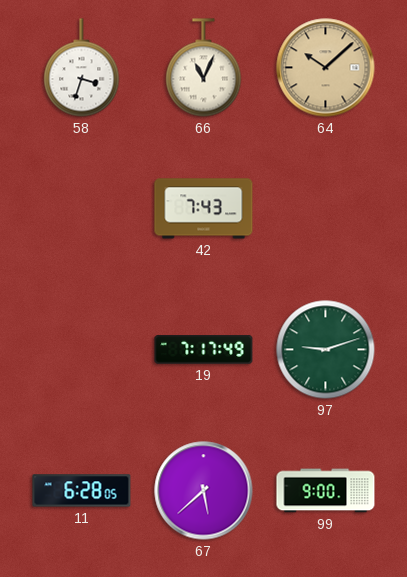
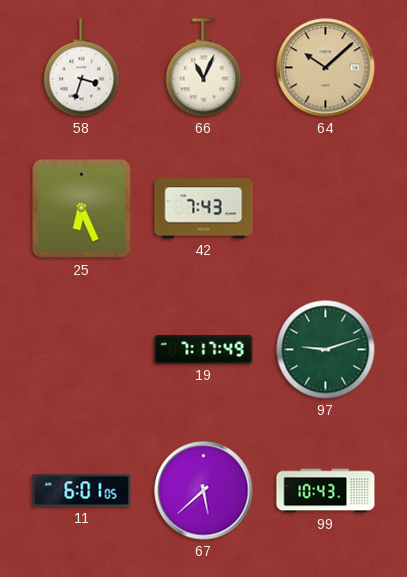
25: none -> 6:26 (82, 209)
11: 6:28 -> 6:01 (82, 491)
99: 9:00 -> 10:43 (326, 491)
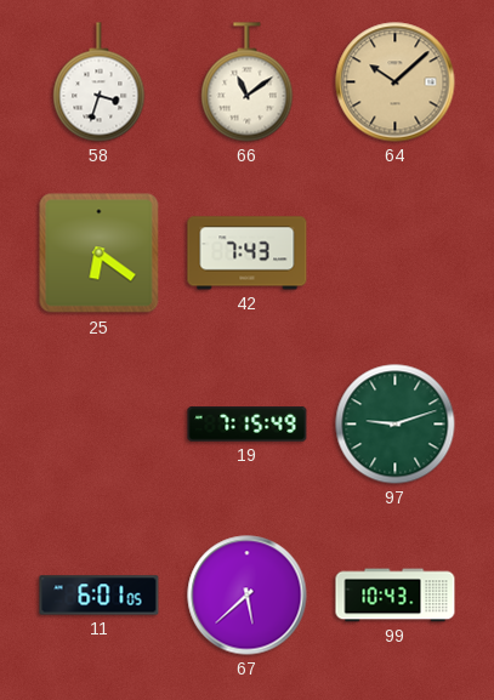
66: 11:04 -> 11:09 (248, 82)
25: 6:26 -> 6:21 (100, 254)
19: 7:17 -> 7:15 (248, 425)
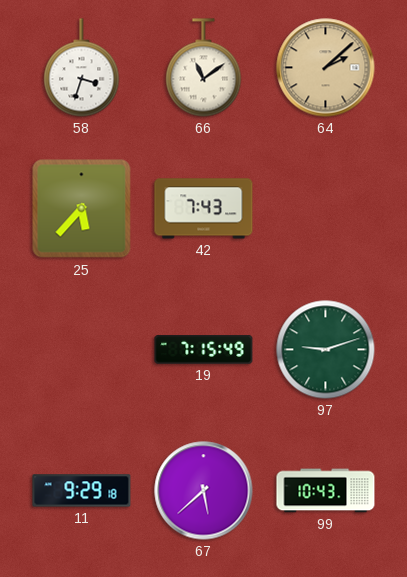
64: 10:08 -> 2:08 (326, 68)
25: 6:21 -> 5:37 (82, 209)
11: 6:01 -> 9:29 (82, 491)
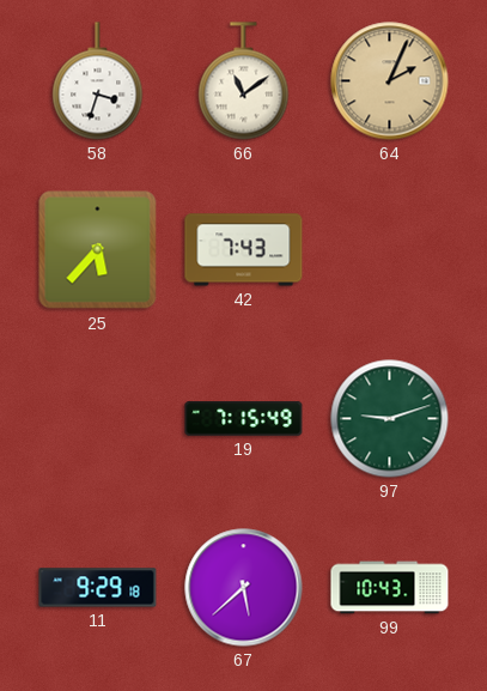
64: 2:08 -> 2:04 (390, 81)
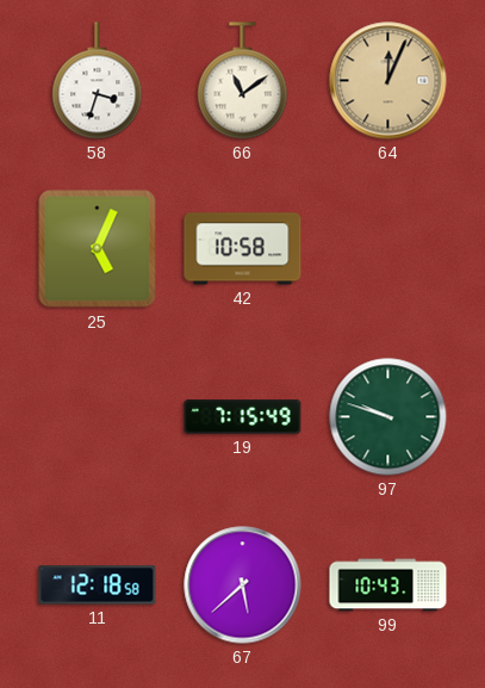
64: 2:04 -> 12:04 (388, 81)
25: 5:37 -> 5:04 (98, 249)
42: 7:43 -> 10:58 (243, 249)
97: 9:12 -> 9:48 (388, 417)
11: 9:29 -> 12:18 (98, 585)
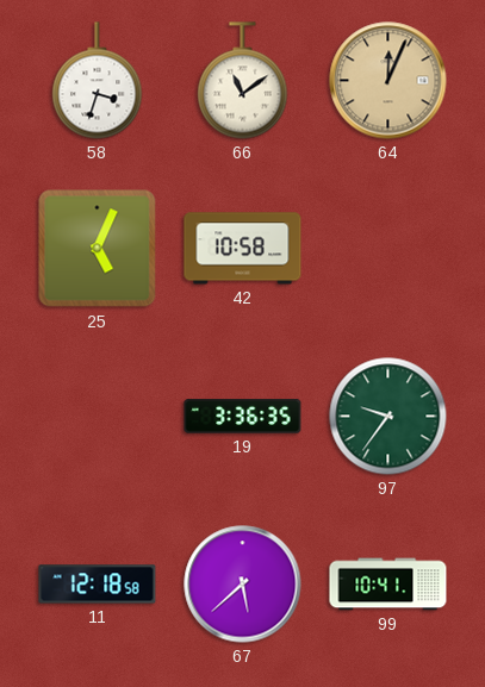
19: 7:15 -> 3:36 (243, 417)
97: 9:48 -> 9:36 (388, 417)
99: 10:43 -> 10:41 (388, 585)
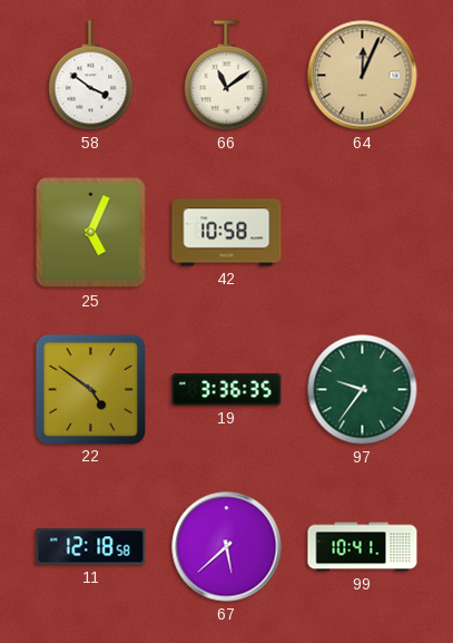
58: 3:33 -> 3:51 (91, 76)
22: none -> 4:51 (90, 389)
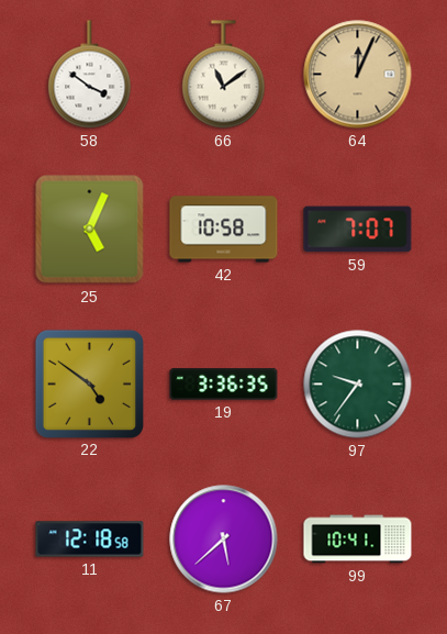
59: none -> 7:07 (358, 230)
